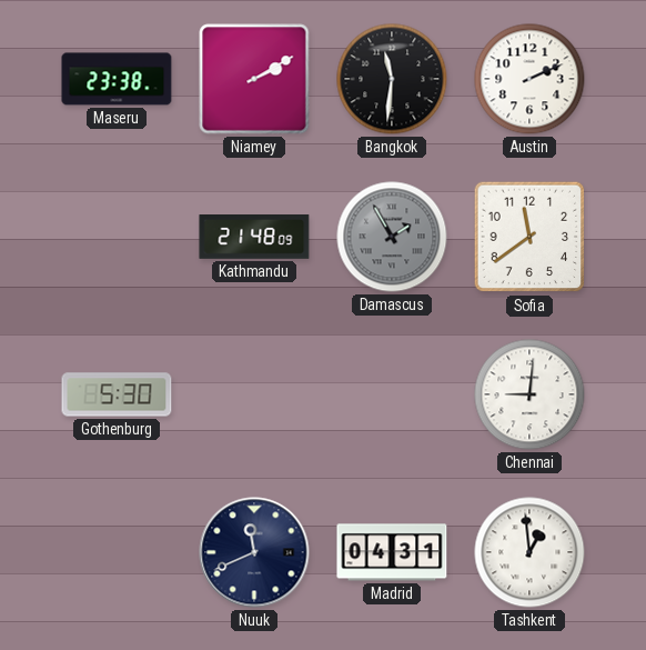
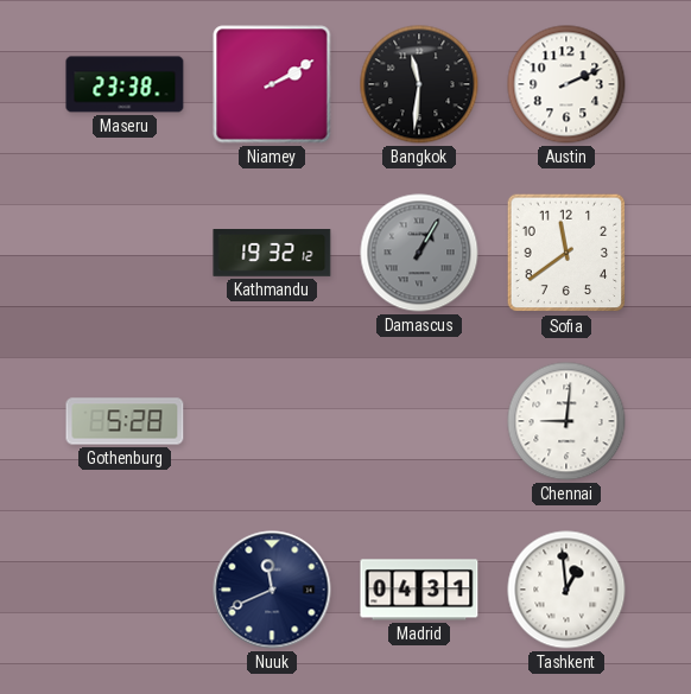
Kathmandu: 21:48 -> 19:32 (272, 254)
Damascus: 1:55 -> 1:05 (419, 253)
Gothenburg: 5:30 -> 5:28 (125, 421)
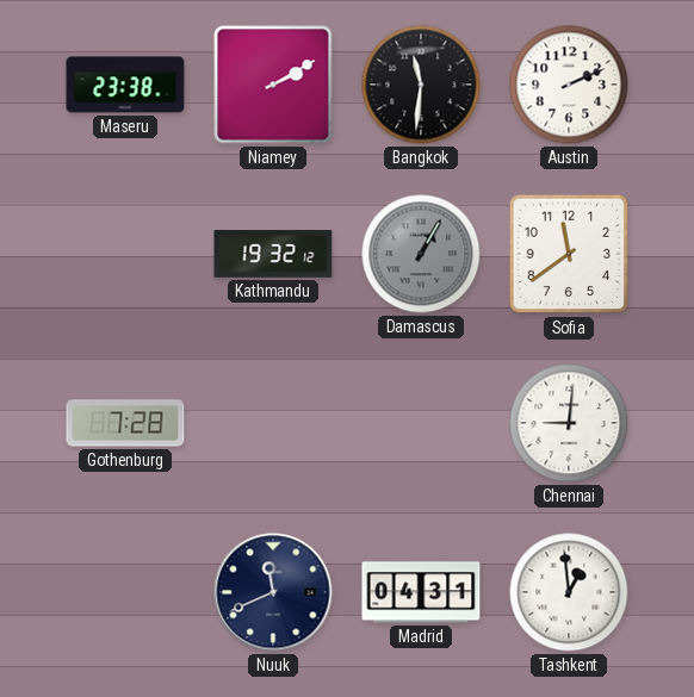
Gothenburg: 5:28 -> 7:28 (125, 423)
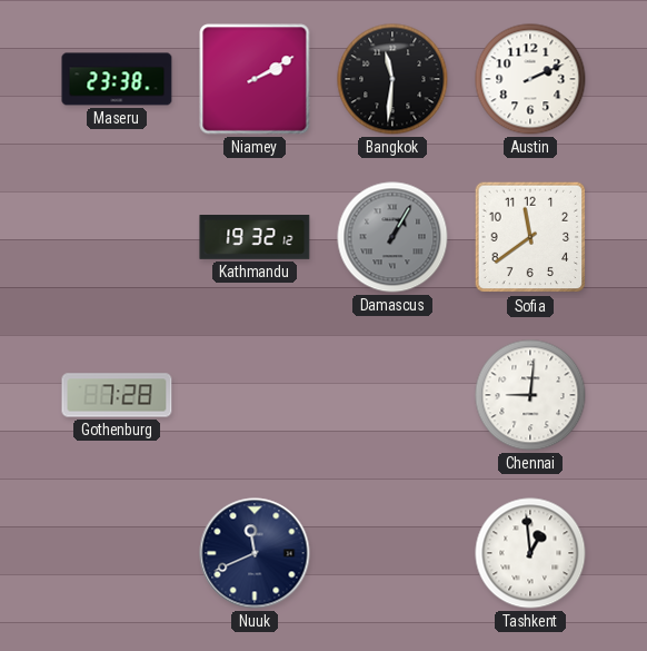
Madrid: 04:31 -> none (421, 592)
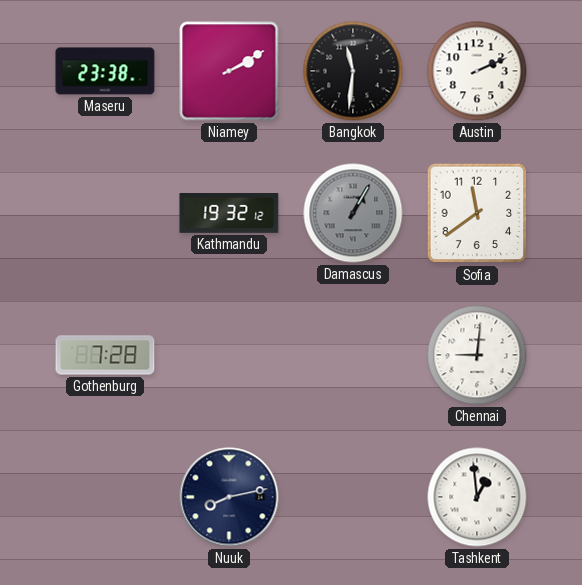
Nuuk: 11:41 -> 8:13 (229, 497)
